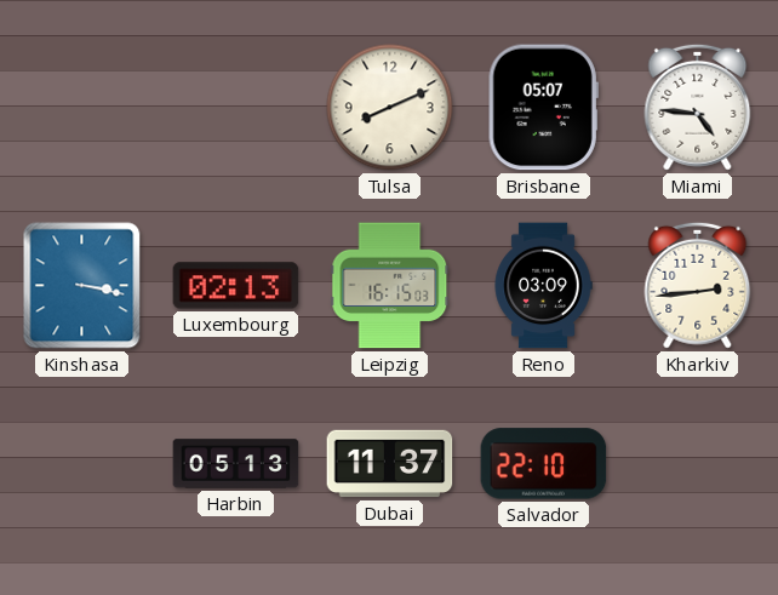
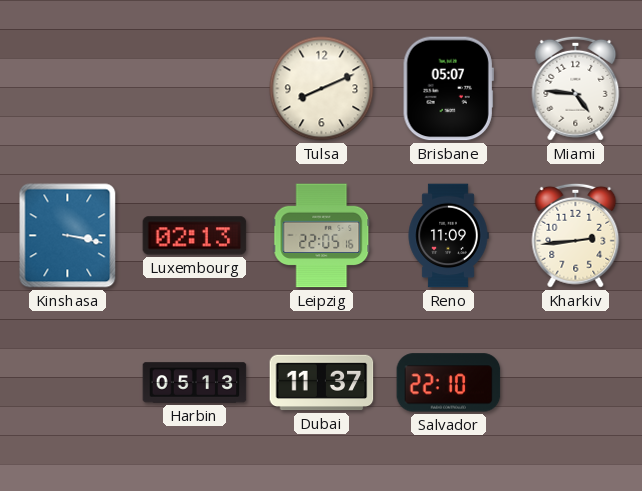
Leipzig: 16:15 -> 22:05 (322, 236)
Reno: 03:09 -> 11:09 (448, 236)
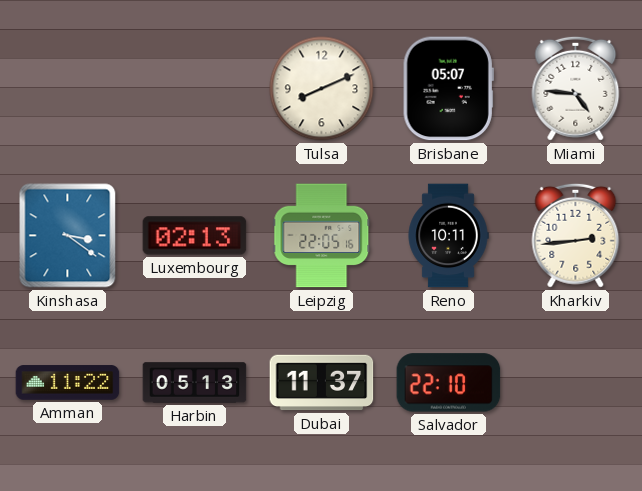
Kinshasa: 3:17 -> 3:21 (68, 236)
Reno: 11:09 -> 10:11 (448, 236)
Amman: none -> 11:22 (68, 383)
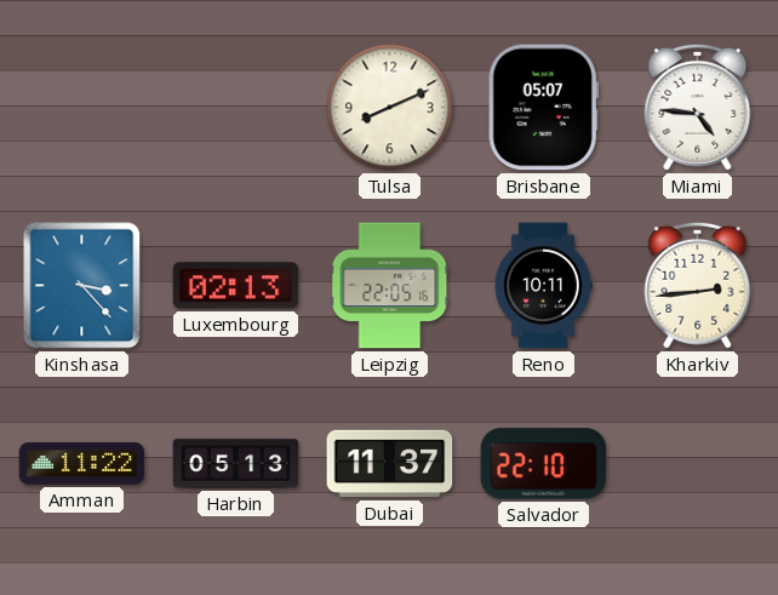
Kinshasa: 3:21 -> 3:23 (82, 286)
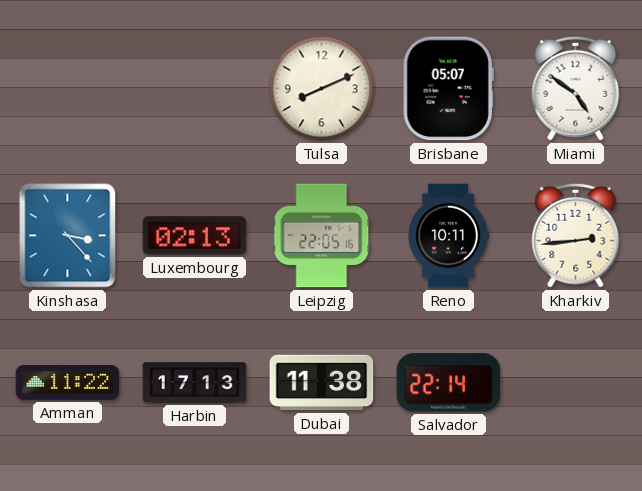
Miami: 4:46 -> 4:51 (576, 88)
Harbin: 05:13 -> 17:13 (195, 383)
Dubai: 11:37 -> 11:38 (322, 383)
Salvador: 22:10 -> 22:14 (449, 383)
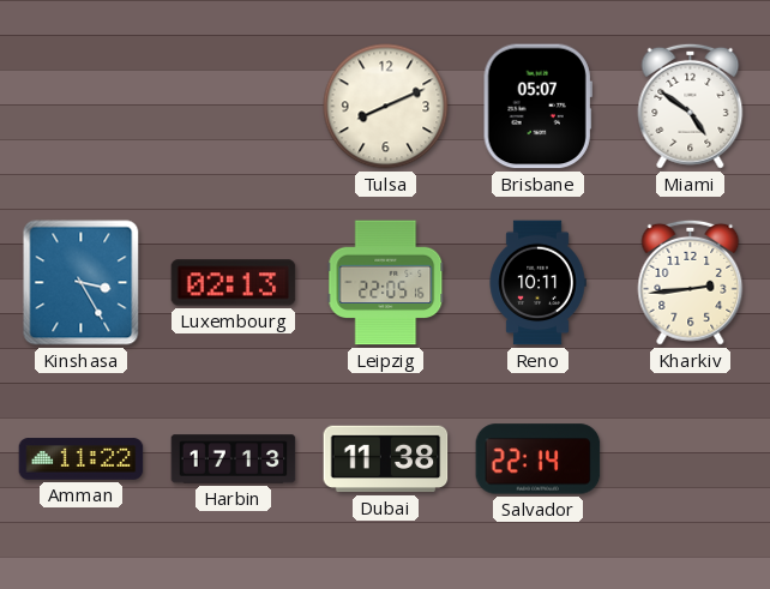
Kinshasa: 3:23 -> 3:25 (82, 283)
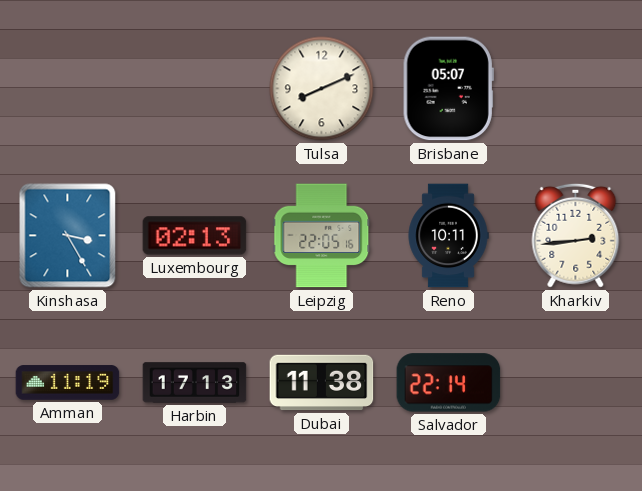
Miami: 4:51 -> none (691, 106)
Amman: 11:22 -> 11:19 (68, 383)
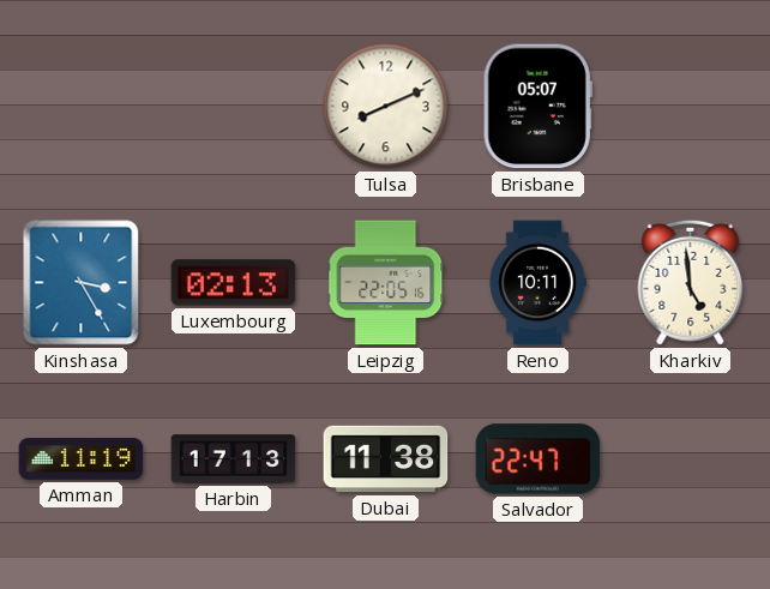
Kharkiv: 2:44 -> 4:59 (691, 282)
Salvador: 22:14 -> 22:47 (539, 459)
